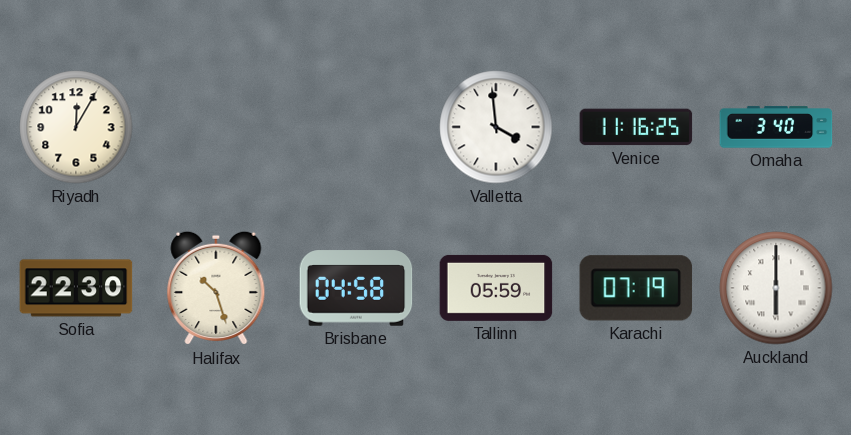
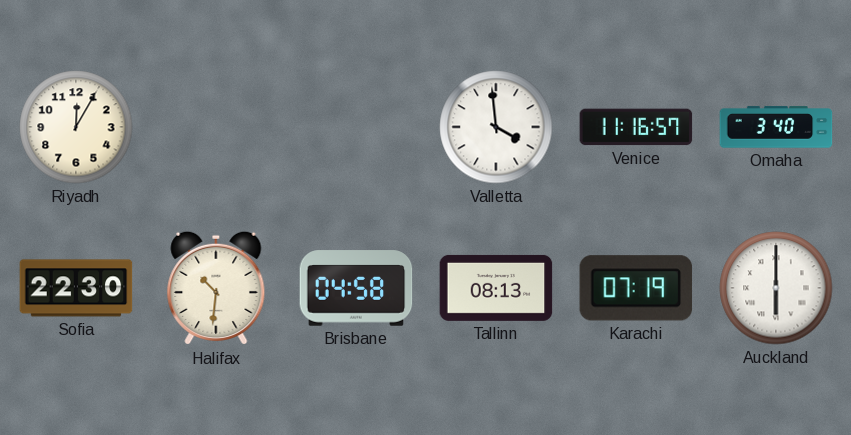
Venice: 11:16:25 -> 11:16:57 (636, 127)
Halifax: 10:27 -> 10:31 (216, 288)
Tallinn: 05:59 -> 08:13 (496, 288)
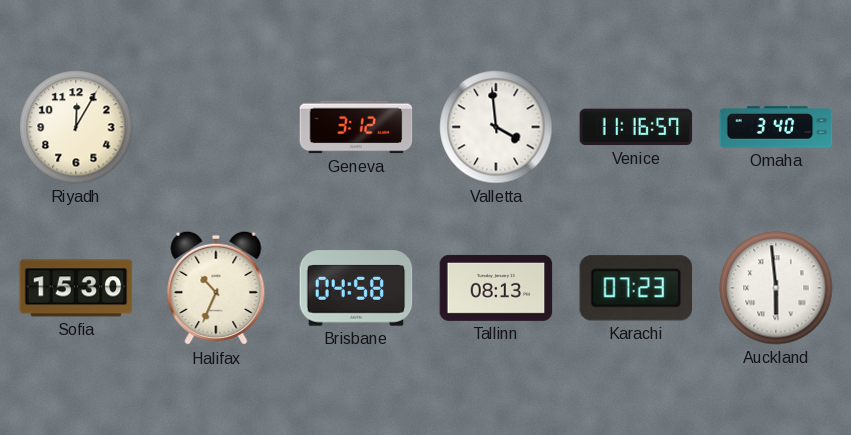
Geneva: none -> 3:12 (356, 127)
Sofia: 22:30 -> 15:30 (76, 288)
Halifax: 10:31 -> 10:34 (216, 288)
Karachi: 07:19 -> 07:23 (636, 288)
Auckland: 6:00 -> 5:59 (776, 288)
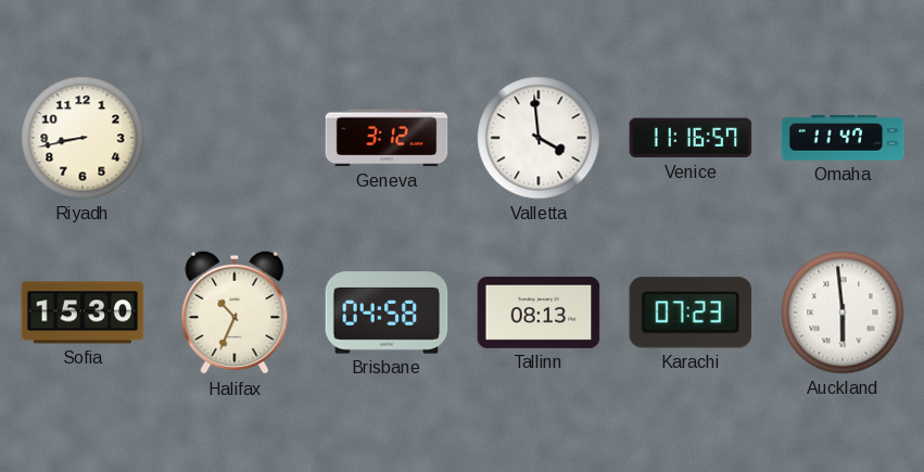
Riyadh: 12:05 -> 8:43 (83, 138)
Omaha: 3:40 -> 11:47 (843, 138)
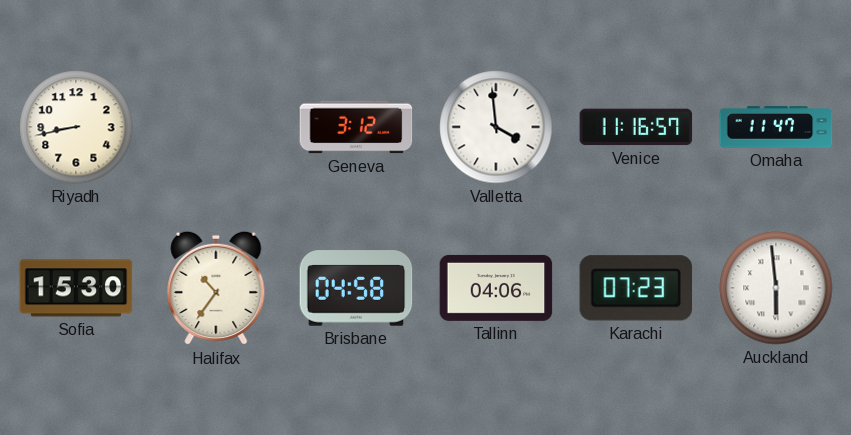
Halifax: 10:34 -> 10:36 (216, 288)
Tallinn: 08:13 -> 04:06 (496, 288)
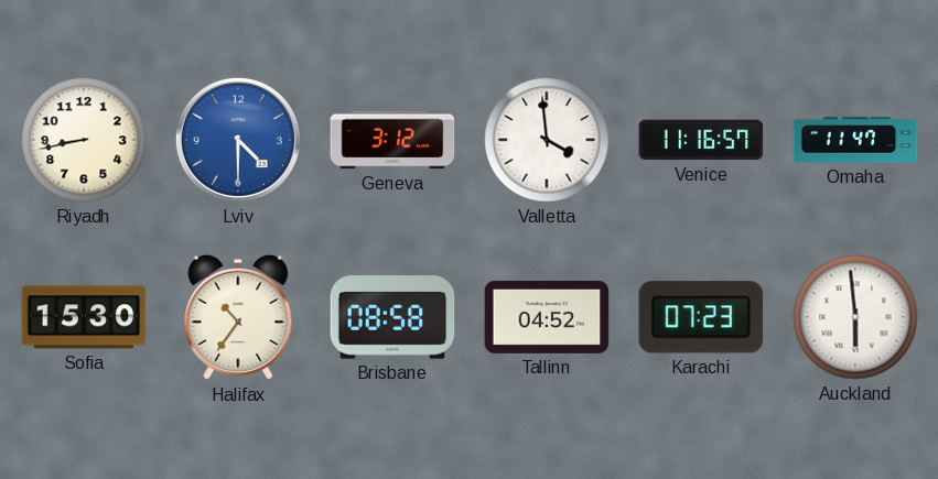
Lviv: none -> 4:30 (238, 140)
Brisbane: 04:58 -> 08:58 (392, 317)
Tallinn: 04:06 -> 04:52 (547, 317)
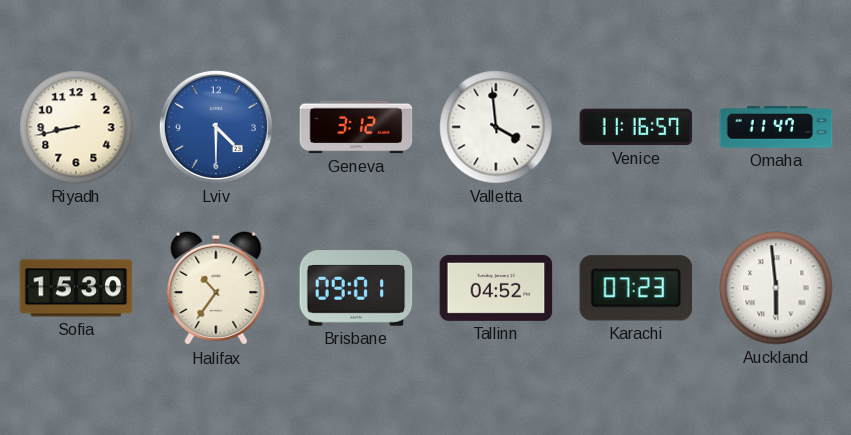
Brisbane: 08:58 -> 09:01 (356, 288)
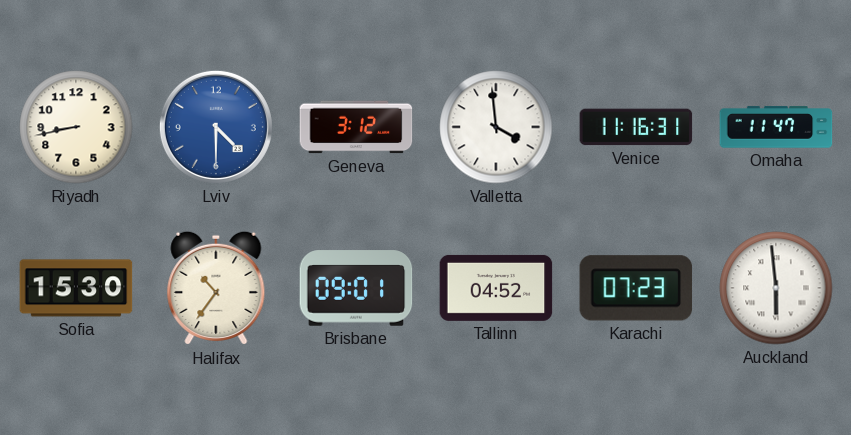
Venice: 11:16:57 -> 11:16:31 (636, 127)
